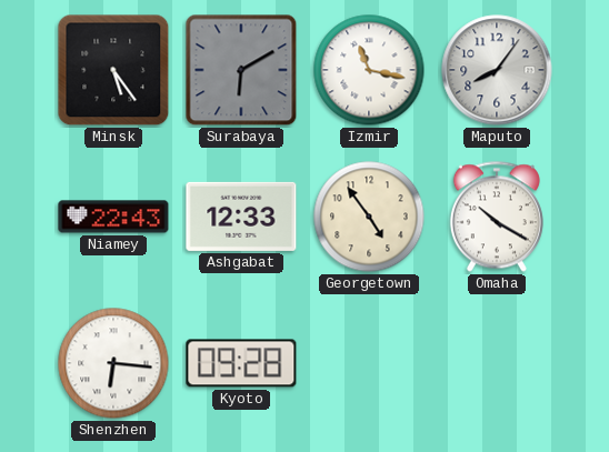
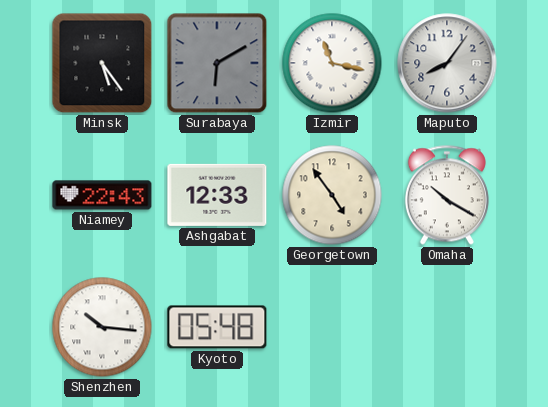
Shenzhen: 6:16 -> 10:16 (102, 327)
Kyoto: 09:28 -> 05:48 (217, 327)
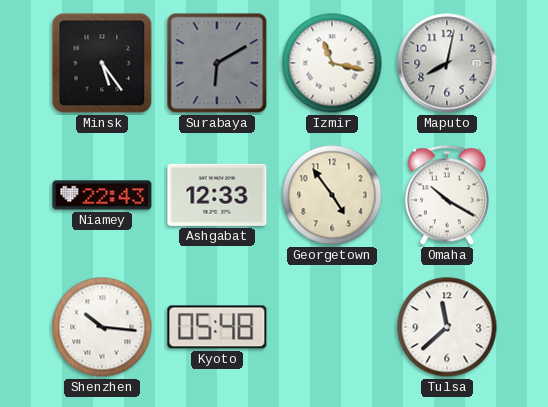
Maputo: 8:06 -> 8:02 (447, 63)
Tulsa: none -> 11:38 (447, 327)
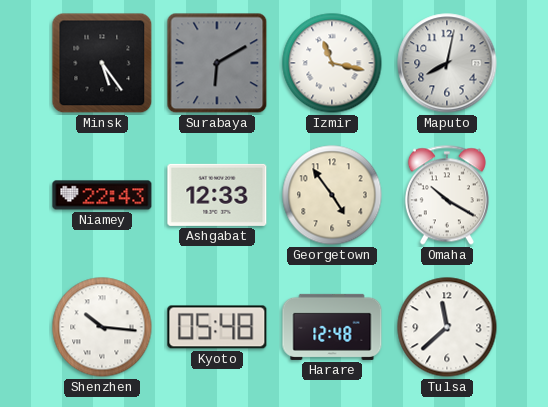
Harare: none -> 12:48 (332, 327)
